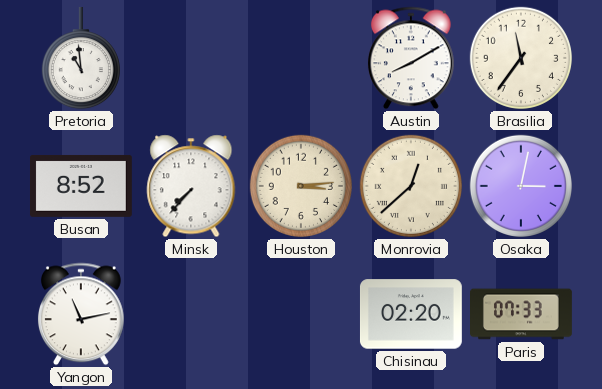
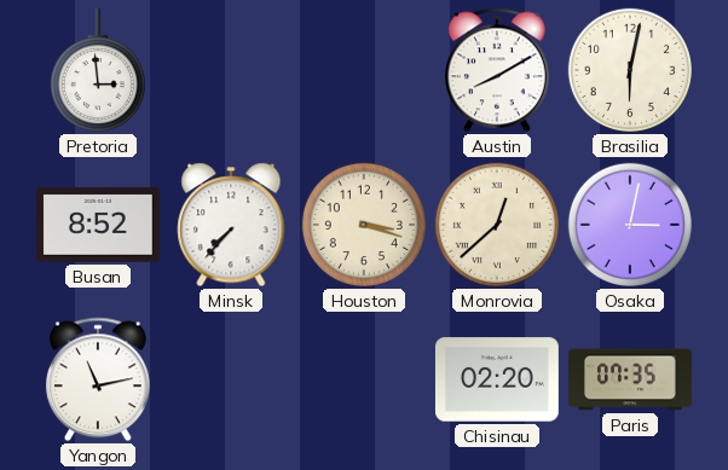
Pretoria: 10:59 -> 2:59 (98, 70)
Brasilia: 11:36 -> 6:02 (630, 70)
Houston: 3:14 -> 3:18 (364, 225)
Paris: 07:33 -> 07:35 (631, 379)
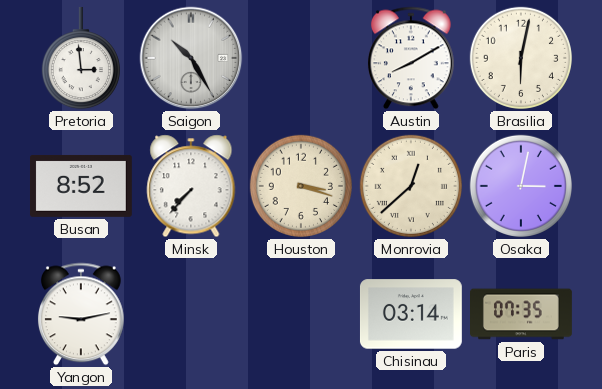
Saigon: none -> 10:25 (191, 58)
Yangon: 11:13 -> 9:13 (81, 314)
Chisinau: 02:20 -> 03:14 (411, 314)
